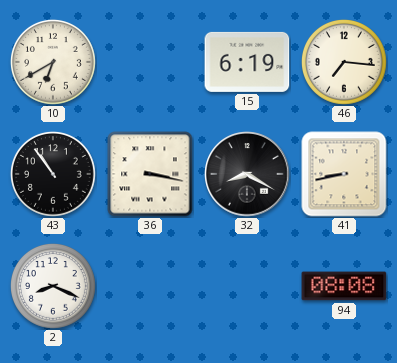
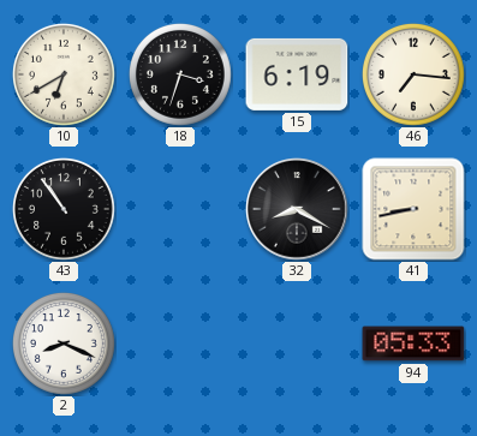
18: none -> 3:33 (180, 74)
36: 3:17 -> none (150, 174)
94: 08:08 -> 05:33 (413, 344)
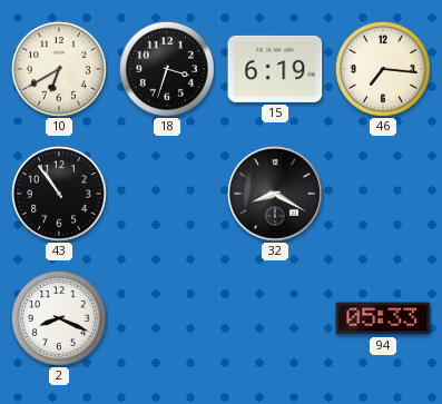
41: 8:43 -> none (413, 209)
